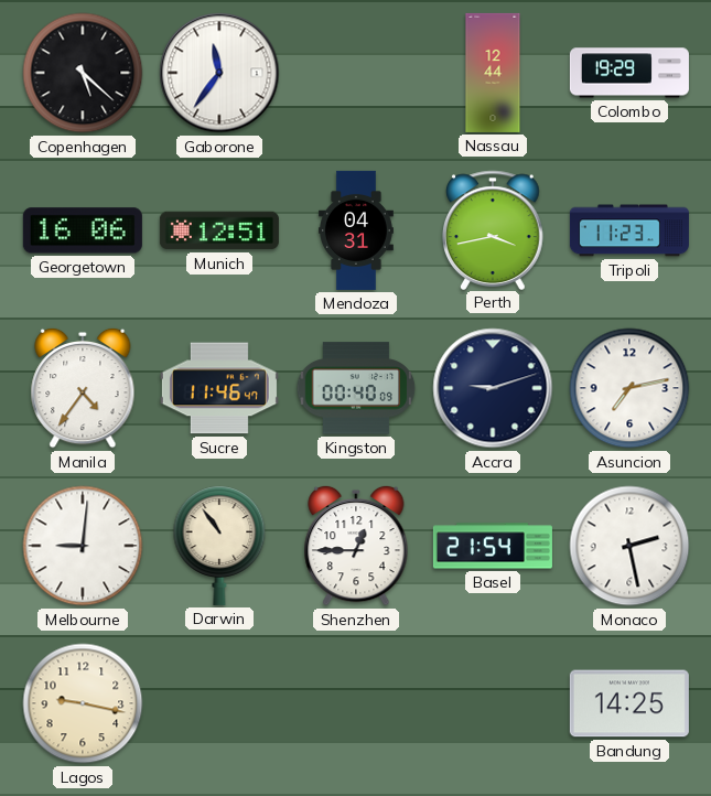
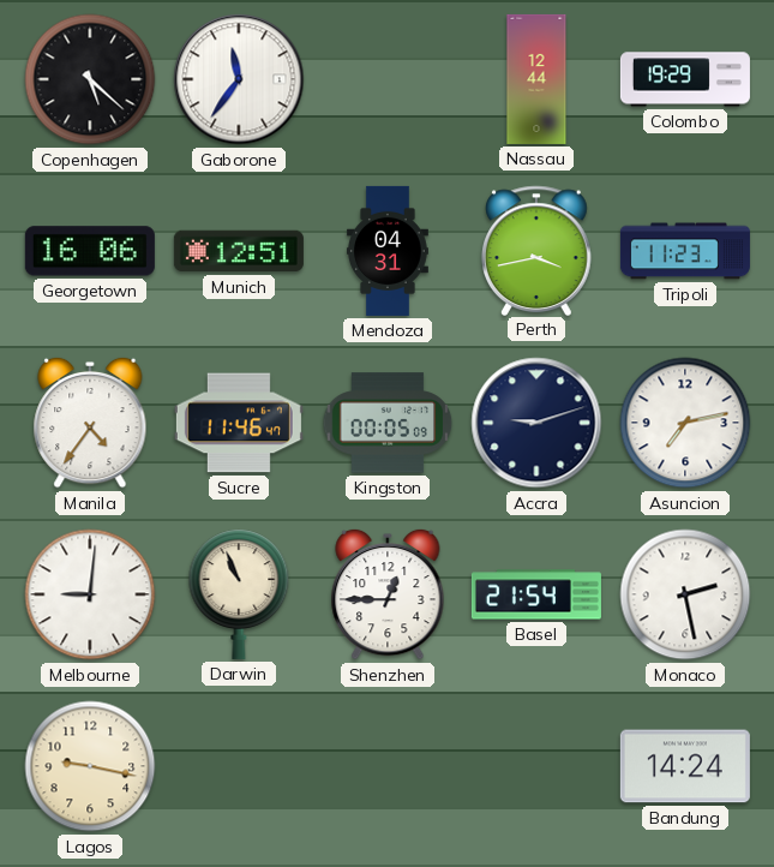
Kingston: 00:40 -> 00:05 (388, 423)
Darwin: 10:54 -> 10:56 (239, 594)
Bandung: 14:25 -> 14:24 (685, 766)
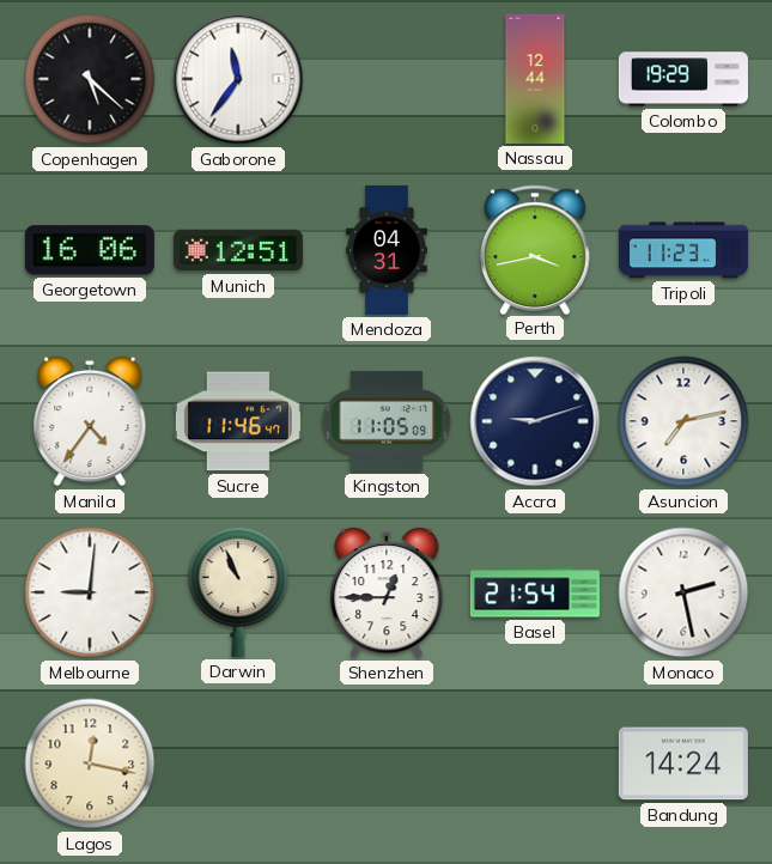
Kingston: 00:05 -> 11:05 (387, 421)
Lagos: 9:17 -> 12:17 (90, 763)
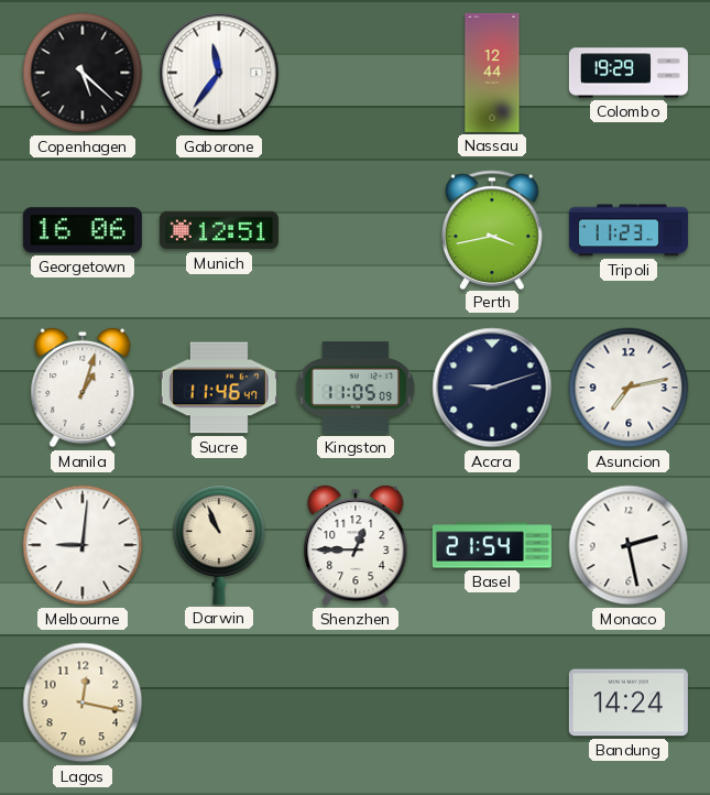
Mendoza: 04:31 -> none (387, 250)
Manila: 4:36 -> 1:03 (83, 388)
